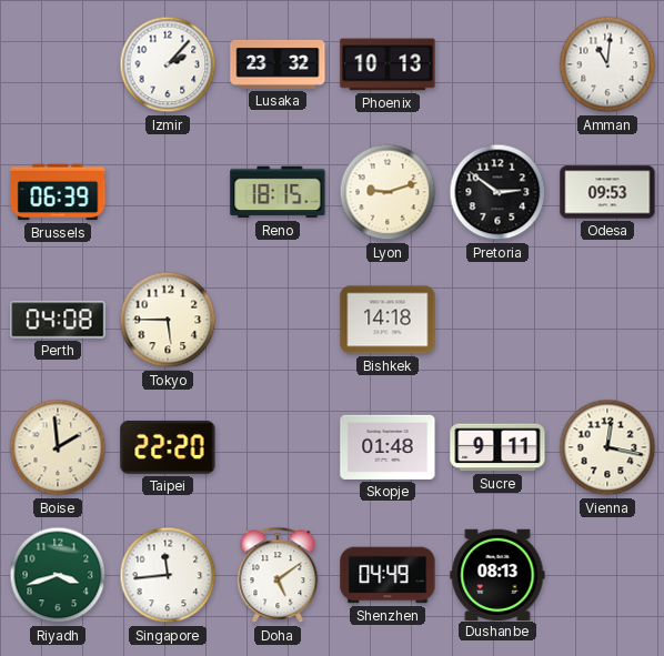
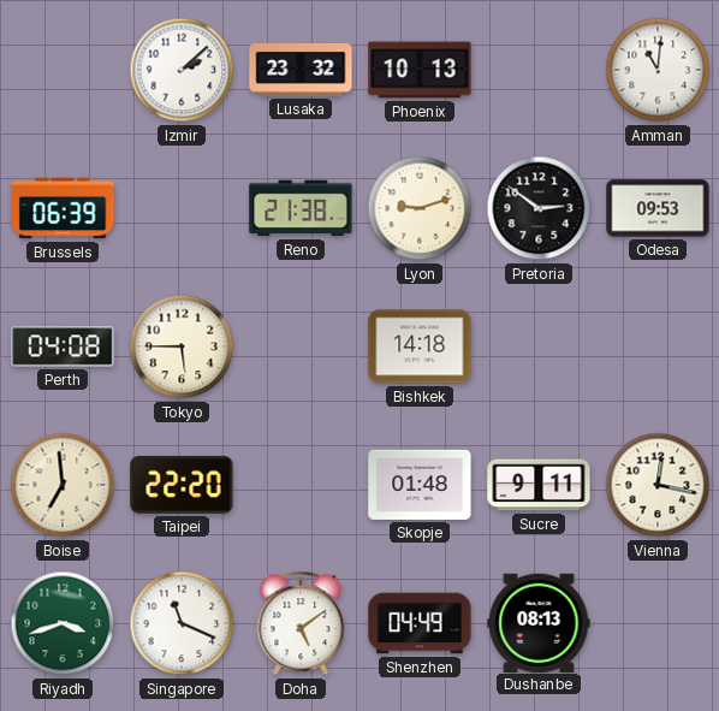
Izmir: 2:07 -> 2:08 (182, 70)
Reno: 18:15 -> 21:38 (301, 208)
Boise: 1:59 -> 6:59 (63, 485)
Singapore: 11:44 -> 11:19 (182, 623)
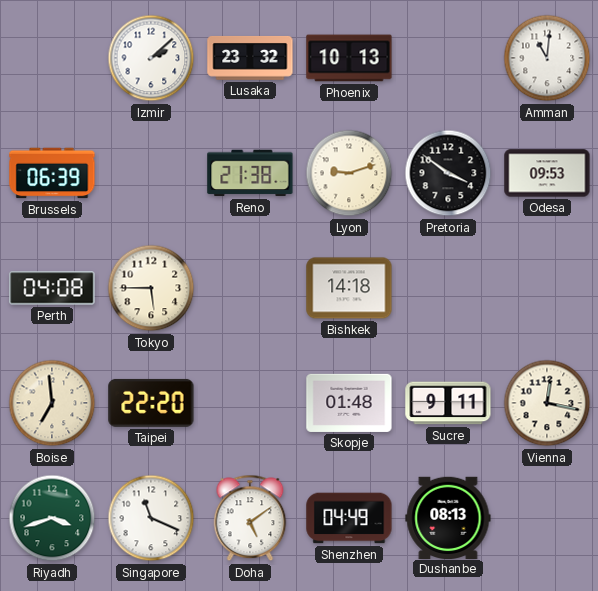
Pretoria: 2:51 -> 3:51 (448, 173)
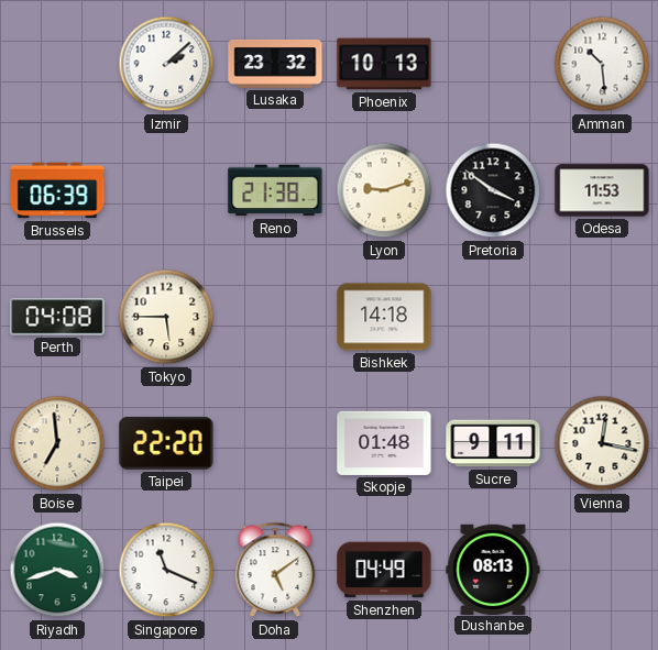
Amman: 11:01 -> 10:29 (602, 64)
Odesa: 09:53 -> 11:53 (602, 190)
